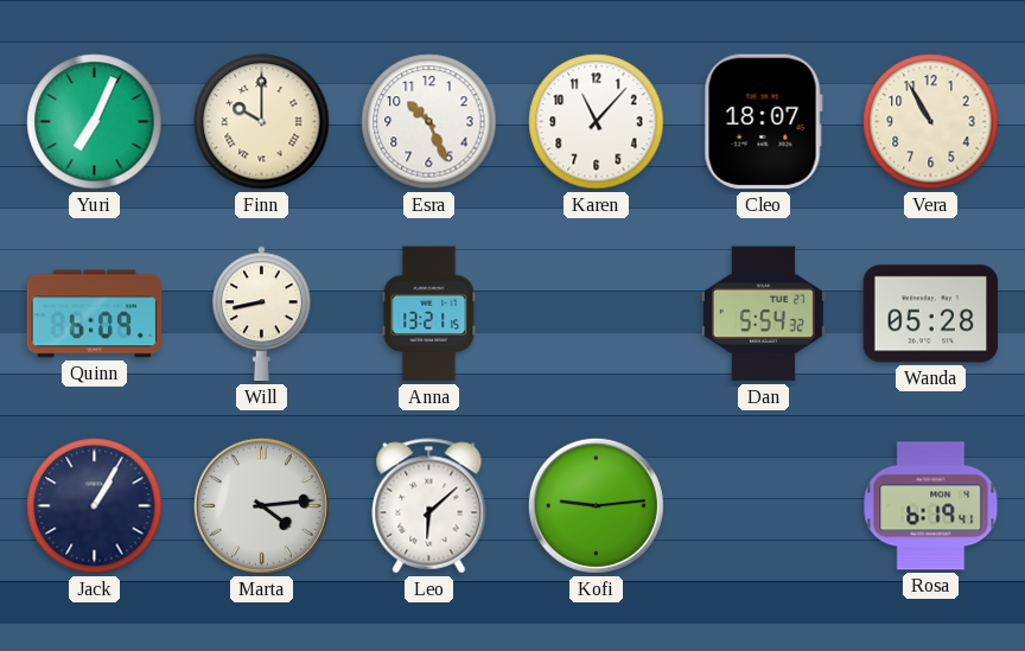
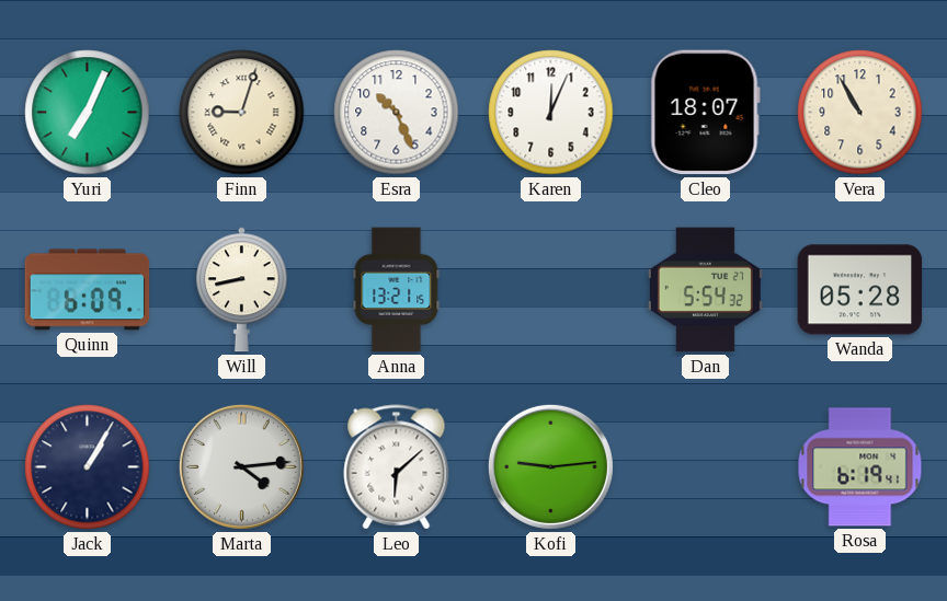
Finn: 10:00 -> 9:03 (242, 113)
Karen: 11:07 -> 12:04 (551, 113)
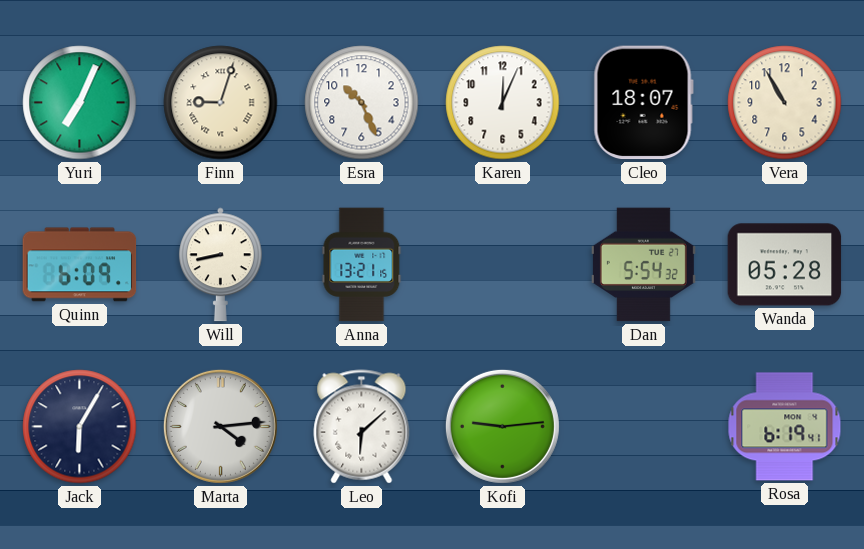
Jack: 1:05 -> 6:05 (80, 427)
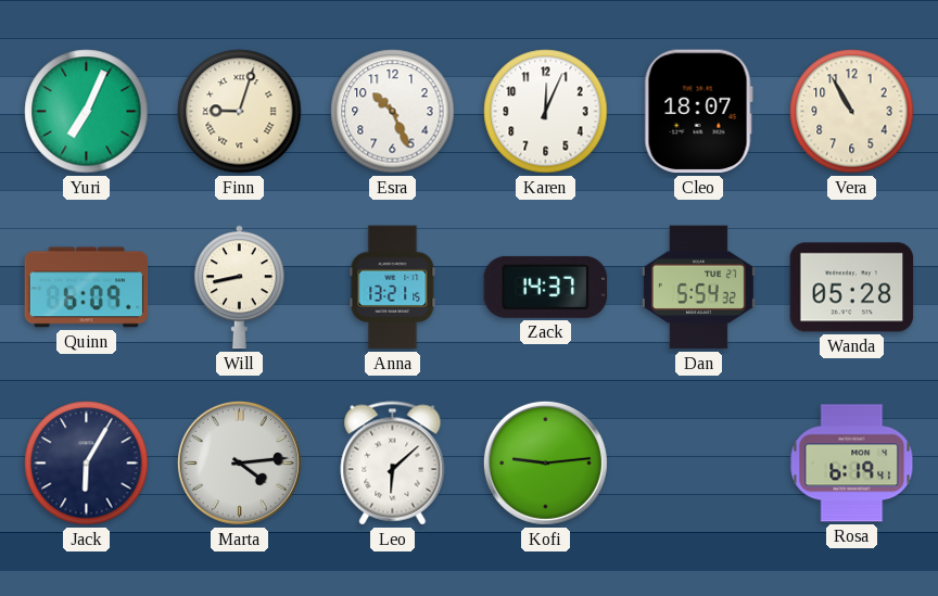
Zack: none -> 14:37 (546, 287)
